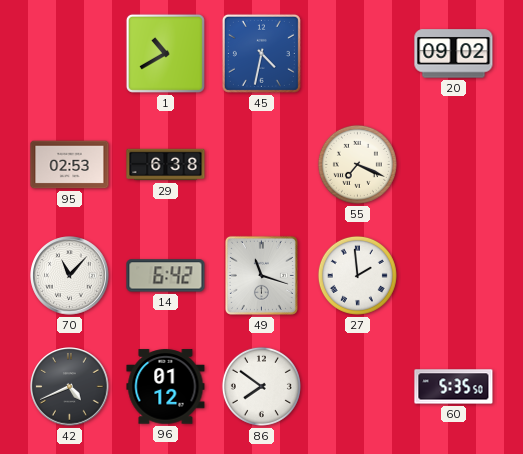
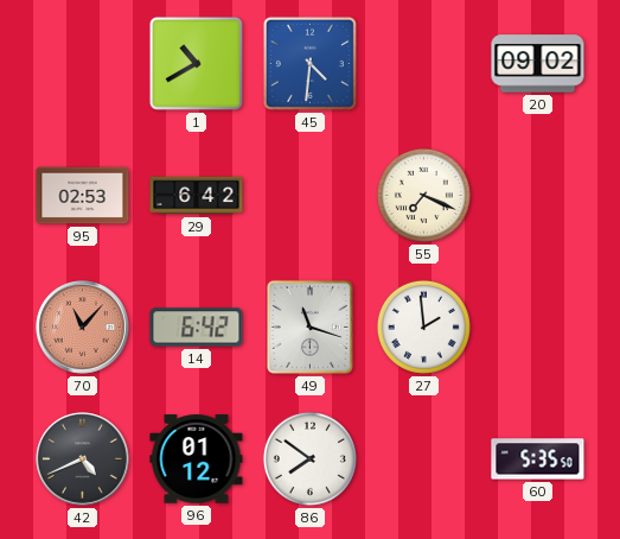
45: 4:32 -> 4:31 (309, 63)
29: 6:38 -> 6:42 (197, 196)
70 dial: white -> salmon (83, 328)
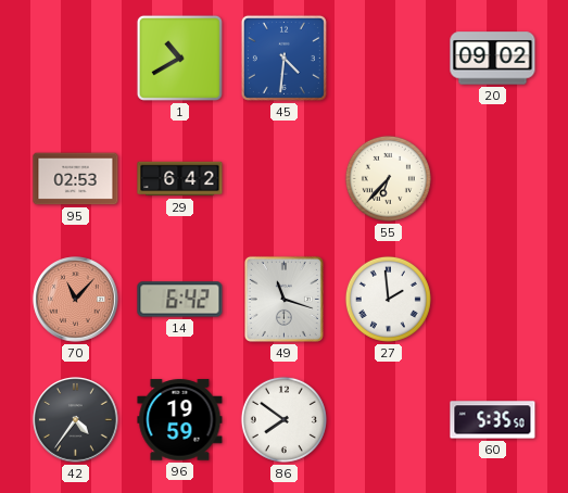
55: 7:19 -> 6:37 (388, 178)
42: 4:41 -> 4:36 (76, 420)
96: 01:12 -> 19:59 (180, 420)
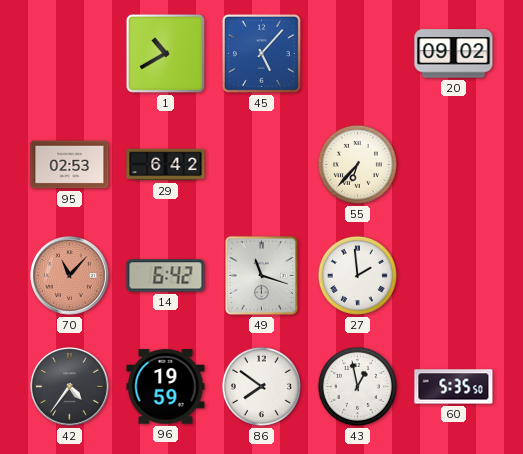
45: 4:31 -> 5:07 (261, 53)
43: none -> 12:58 (357, 386)
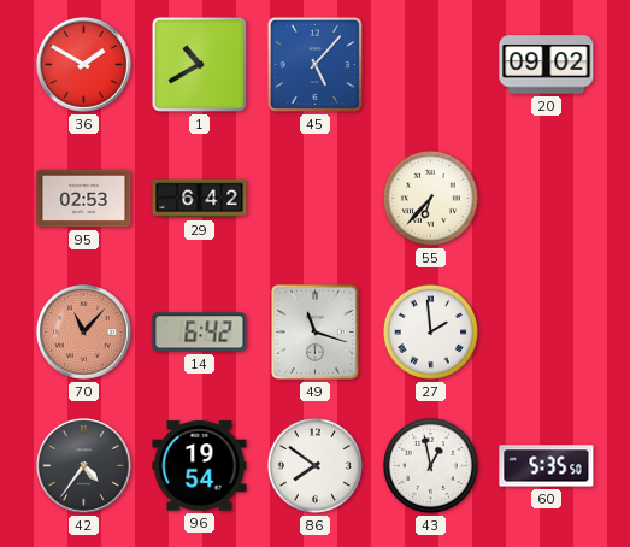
36: none -> 1:50 (84, 65)
96: 19:59 -> 19:54 (200, 466)
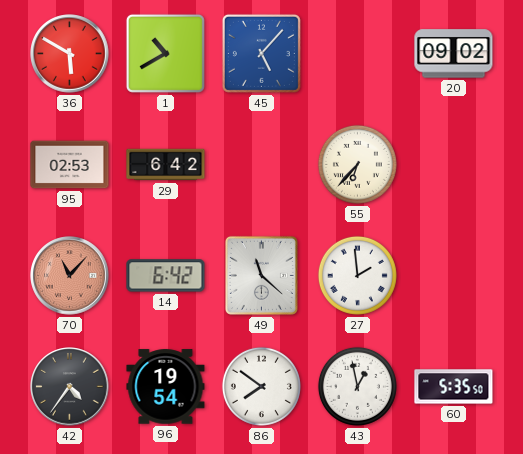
36: 1:50 -> 5:50 (70, 54)
49: 11:18 -> 11:22 (261, 275)
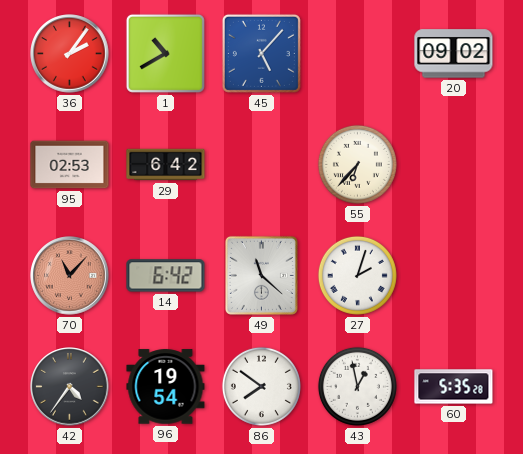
36: 5:50 -> 2:06 (70, 54)
27: 1:59 -> 2:03 (357, 275)
60: 5:35:50 -> 5:35:28 (454, 387)
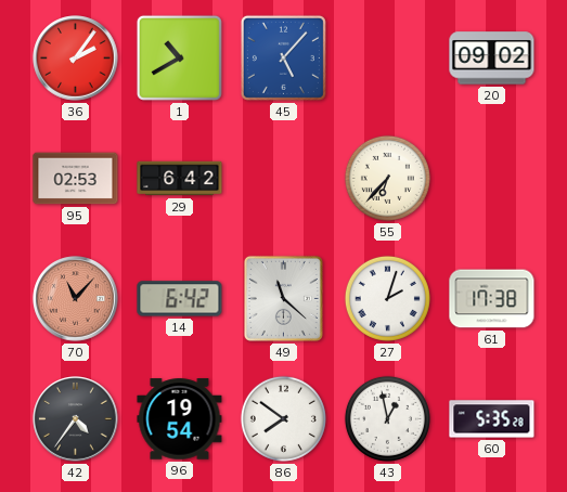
61: none -> 17:38 (492, 299)
